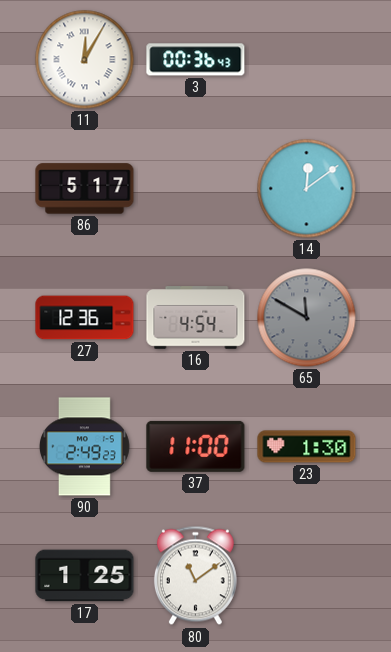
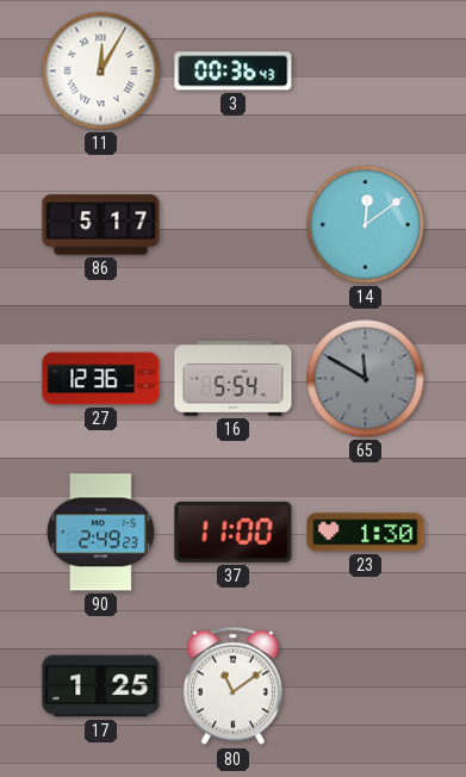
16: 4:54 -> 5:54 (234, 379)
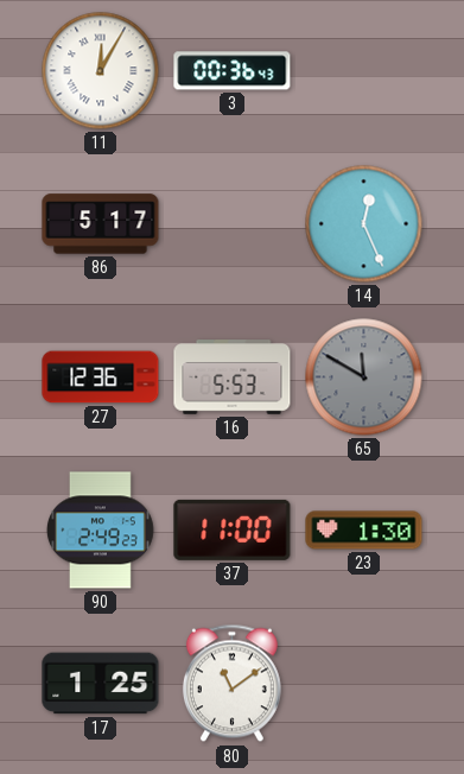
14: 12:09 -> 12:26 (364, 224)
16: 5:54 -> 5:53 (233, 378)
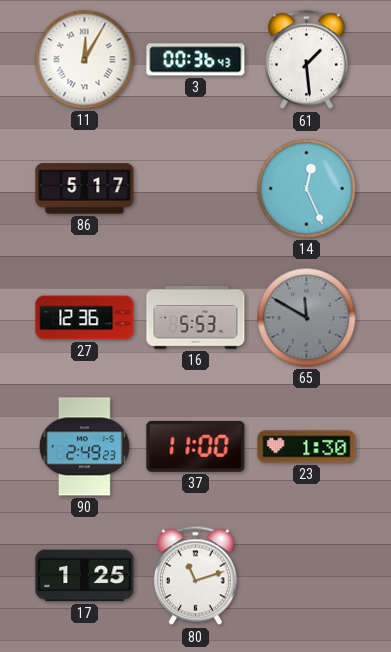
61: none -> 1:29 (306, 60)
80: 11:09 -> 11:12 (195, 576)
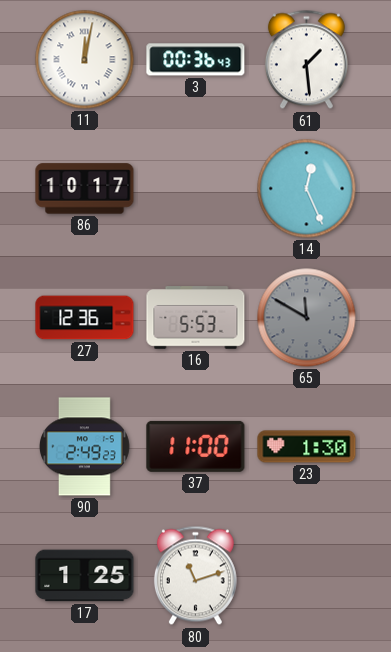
11: 12:05 -> 12:02 (85, 60)
86: 5:17 -> 10:17 (85, 189)
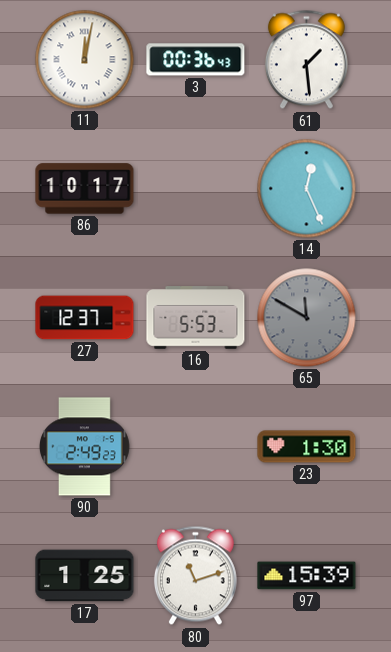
27: 12:36 -> 12:37 (85, 318)
37: 11:00 -> none (196, 446)
97: none -> 15:39 (307, 576)
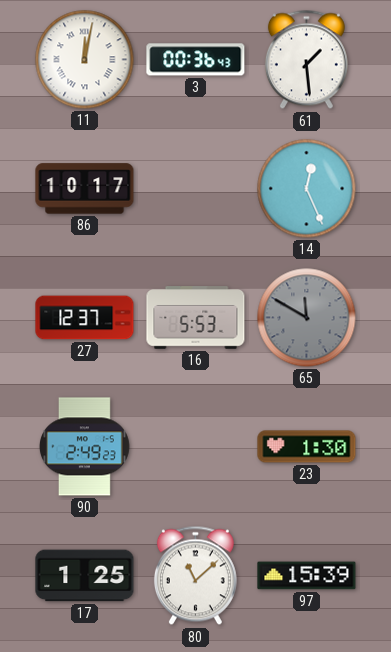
80: 11:12 -> 11:08 (195, 576)
